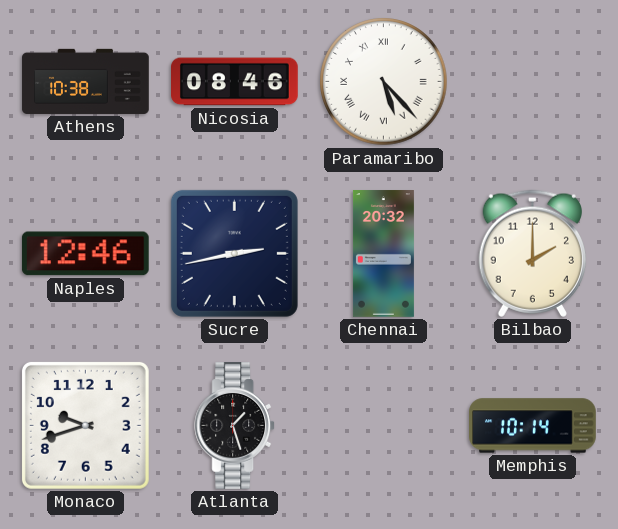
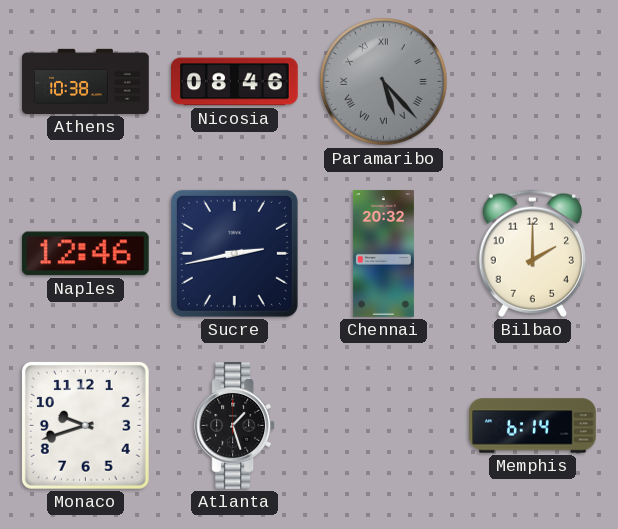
Paramaribo dial: white -> grey (384, 82)
Memphis: 10:14 -> 6:14 (533, 426)
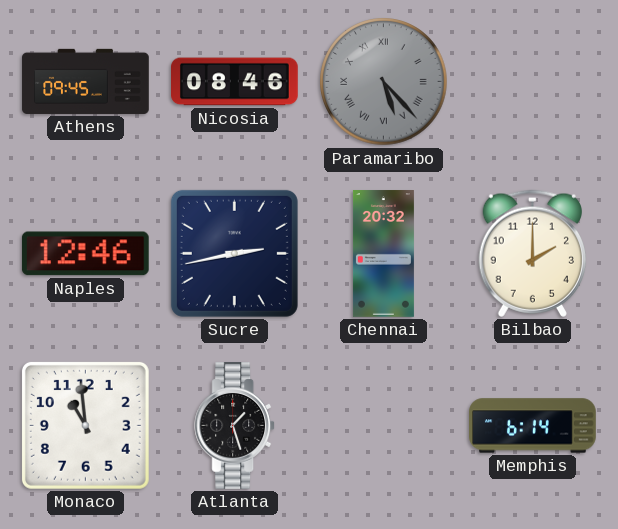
Athens: 10:38 -> 09:45 (86, 81)
Monaco: 9:42 -> 10:59 (85, 425)
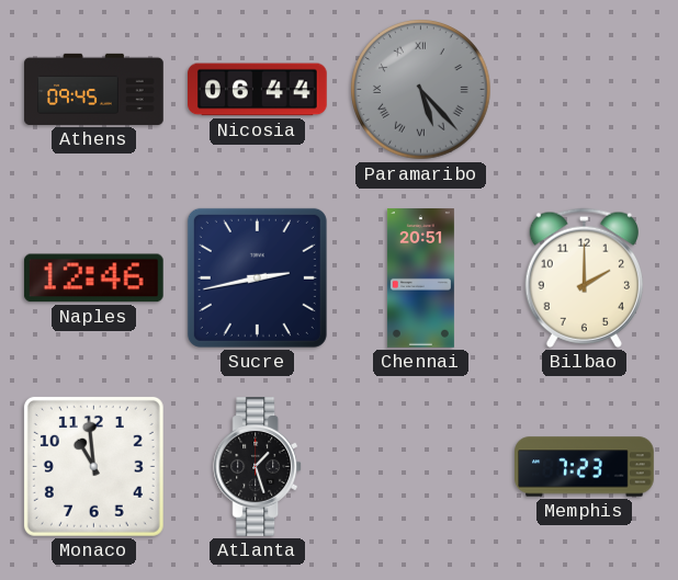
Nicosia: 08:46 -> 06:44 (258, 90)
Chennai: 20:32 -> 20:51 (420, 278)
Memphis: 6:14 -> 7:23 (585, 467)
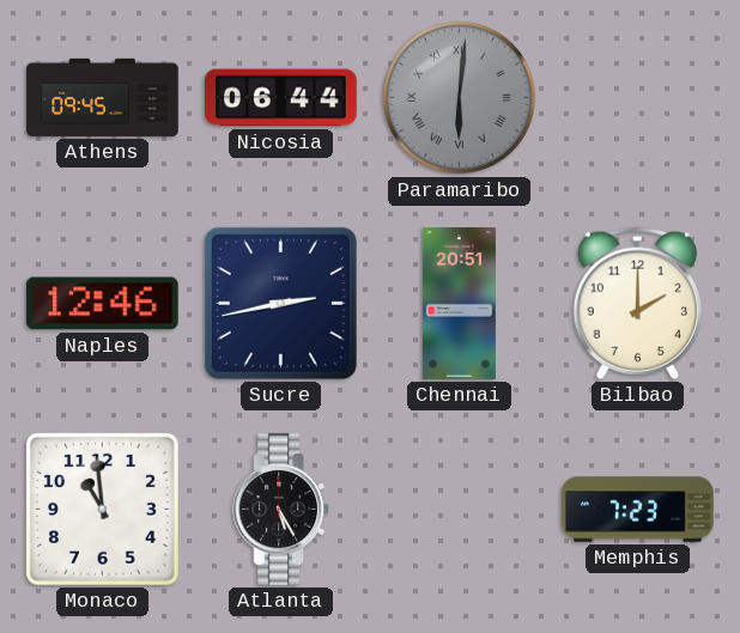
Paramaribo: 5:23 -> 6:01 (460, 98)
Atlanta: 1:27 -> 5:25 (281, 510)
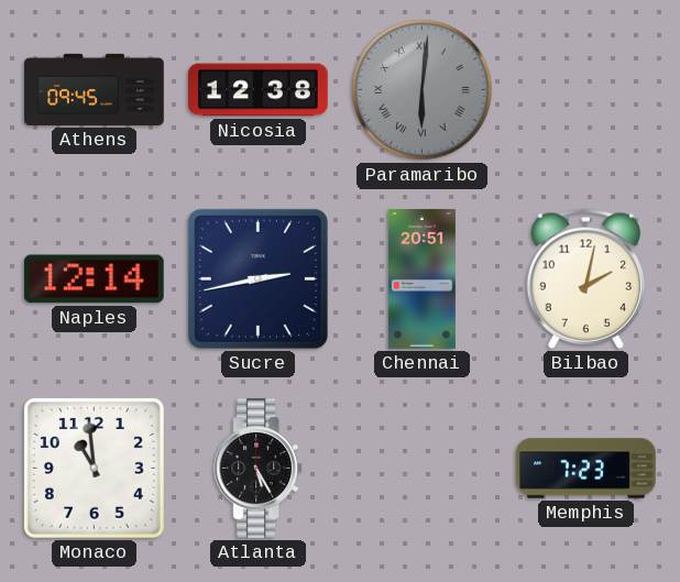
Nicosia: 06:44 -> 12:38 (259, 90)
Naples: 12:46 -> 12:14 (94, 279)
Bilbao: 2:00 -> 2:02 (585, 278)
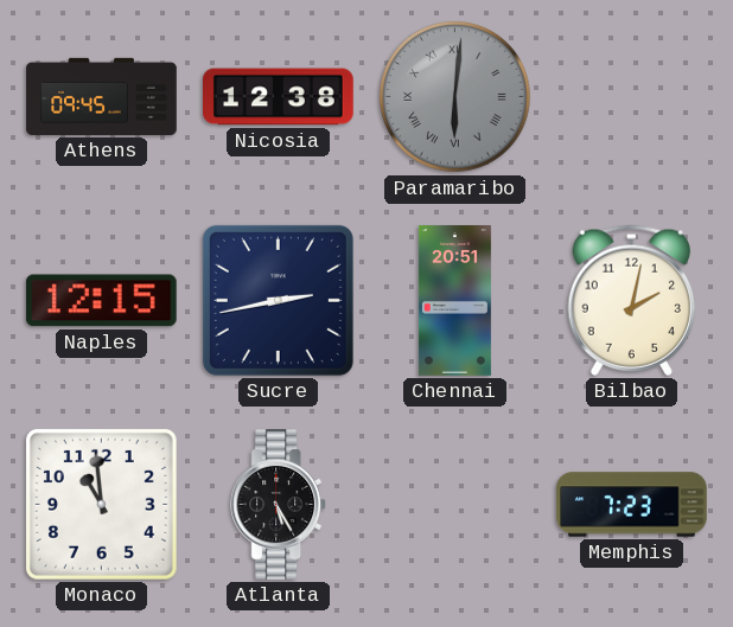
Naples: 12:14 -> 12:15 (101, 301)
